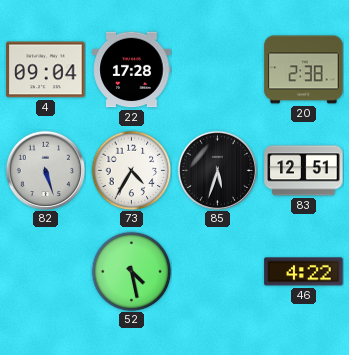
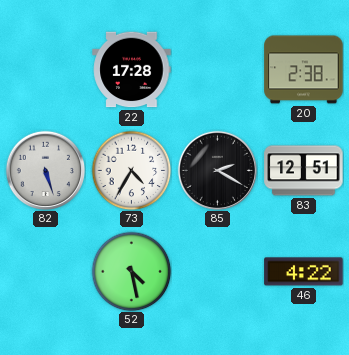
4: 09:04 -> none (46, 70)
85: 5:33 -> 2:20 (217, 170)
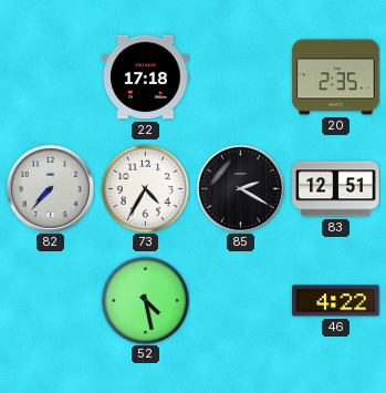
22: 17:28 -> 17:18 (146, 77)
20: 2:38 -> 2:35 (336, 77)
82: 5:27 -> 7:37 (50, 188)
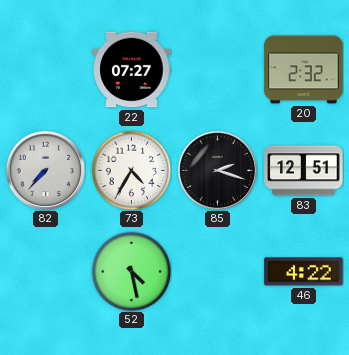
22: 17:18 -> 07:27 (132, 70)
20: 2:35 -> 2:32 (304, 70)
85: 2:20 -> 2:18 (217, 170)
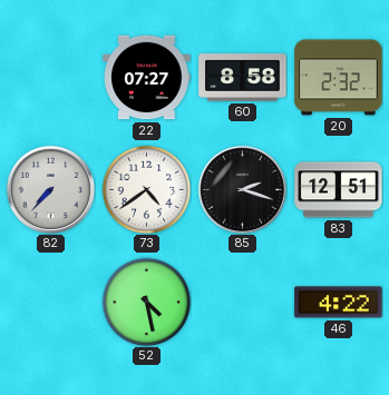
60: none -> 8:58 (243, 78)
73: 4:35 -> 4:39 (146, 189)
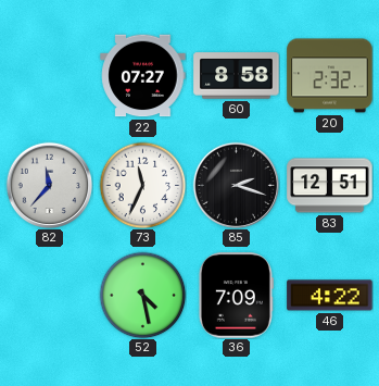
82: 7:37 -> 11:37 (49, 185)
73: 4:39 -> 11:34 (142, 185)
36: none -> 7:09 (236, 296)
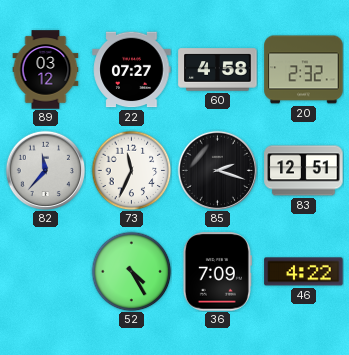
89: none -> 03:12 (46, 70)
60: 8:58 -> 4:58 (218, 70)
52: 4:28 -> 4:25 (131, 271)
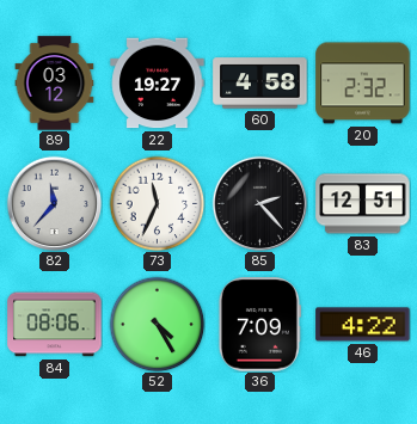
22: 07:27 -> 19:27 (158, 84)
85: 2:18 -> 2:23 (259, 203)
84: none -> 08:06 (55, 325)
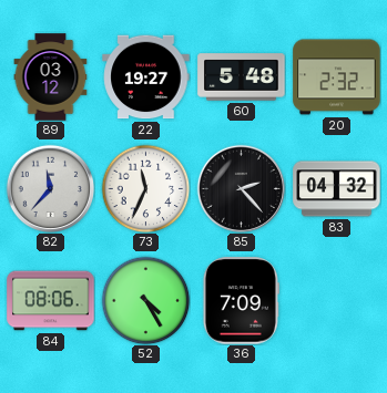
60: 4:58 -> 5:48 (242, 77)
83: 12:51 -> 04:32 (337, 189)
46: 4:22 -> none (363, 325)
